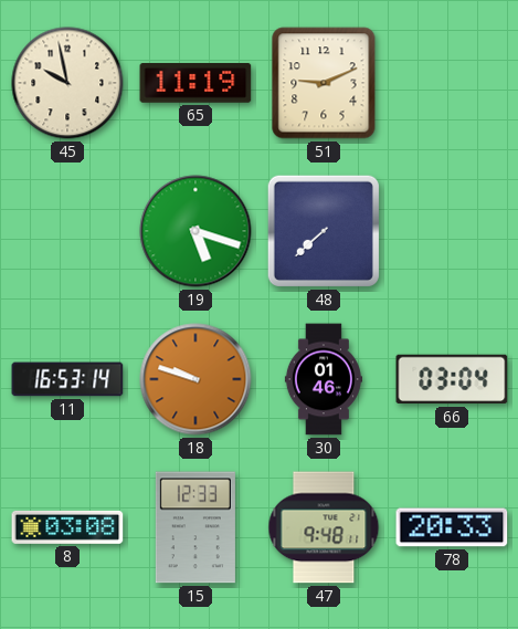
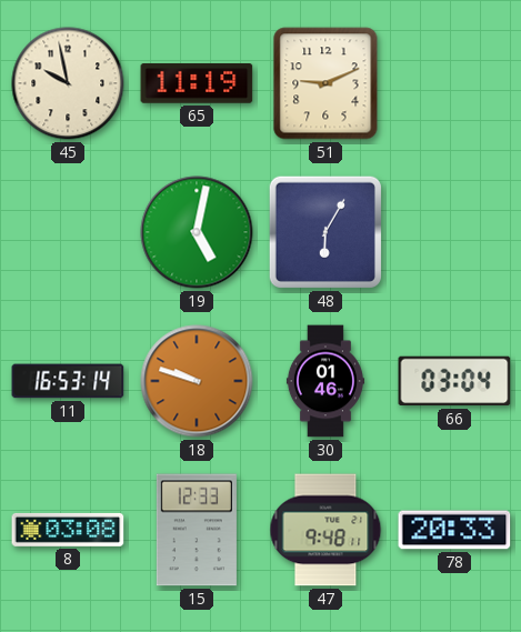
19: 5:18 -> 5:02 (197, 232)
48: 7:38 -> 6:05 (325, 232)
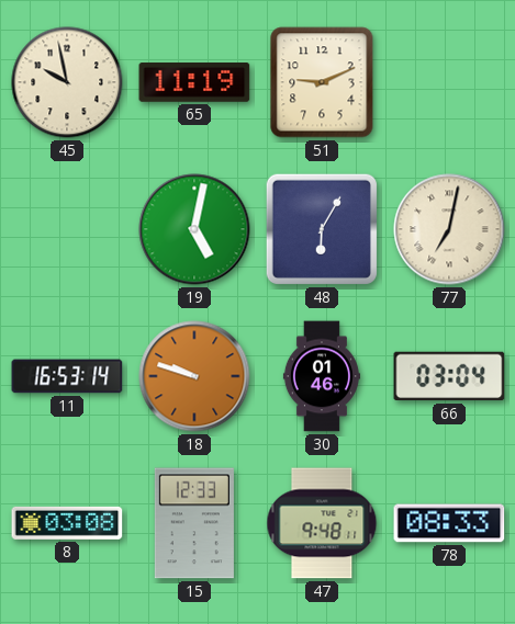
77: none -> 7:02 (449, 229)
78: 20:33 -> 08:33 (449, 523)
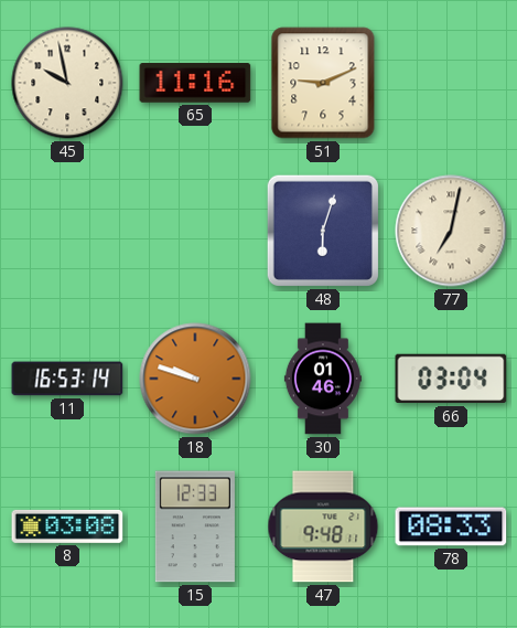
65: 11:19 -> 11:16 (195, 84)
19: 5:02 -> none (194, 229)
48: 6:05 -> 6:03 (323, 231)
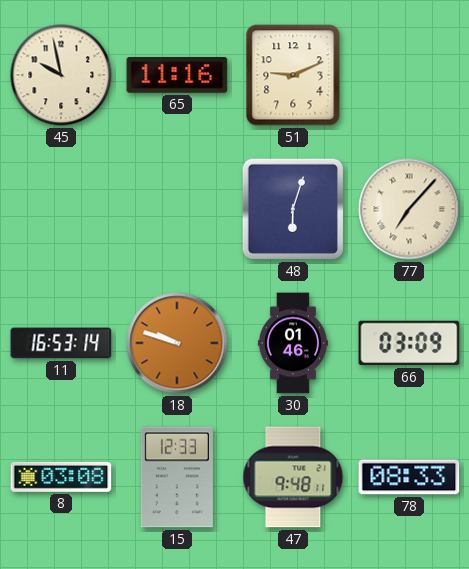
77: 7:02 -> 7:07 (409, 209)
66: 03:04 -> 03:09 (409, 343)
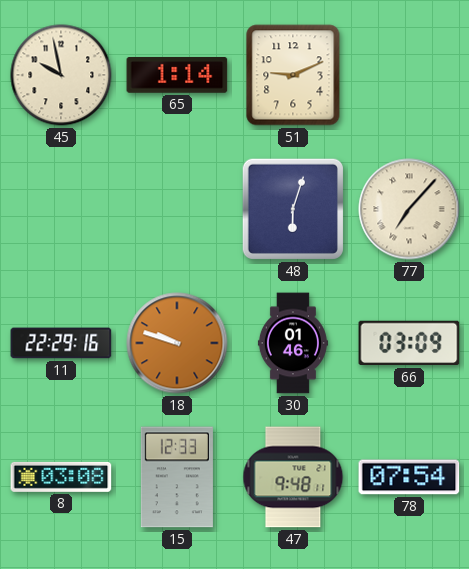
65: 11:16 -> 1:14 (177, 76)
11: 16:53 -> 22:29 (61, 343)
78: 08:33 -> 07:54 (409, 477)
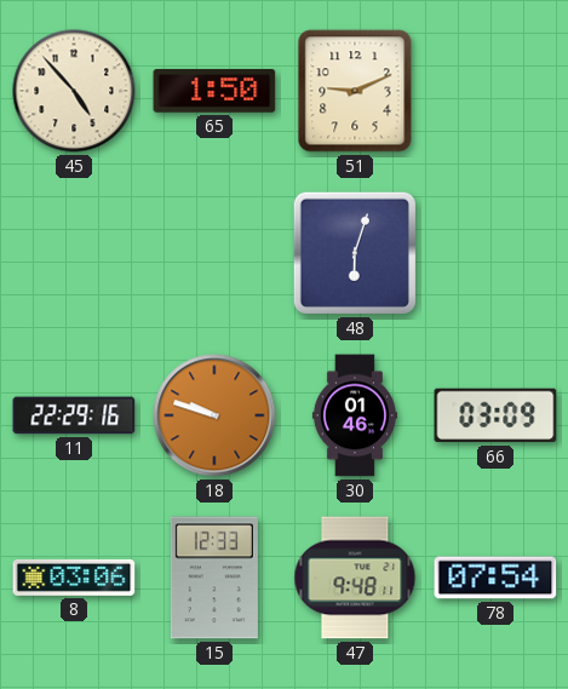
45: 9:58 -> 4:53 (74, 91)
65: 1:14 -> 1:50 (214, 92)
77: 7:07 -> none (409, 209)
8: 03:08 -> 03:06 (74, 578)
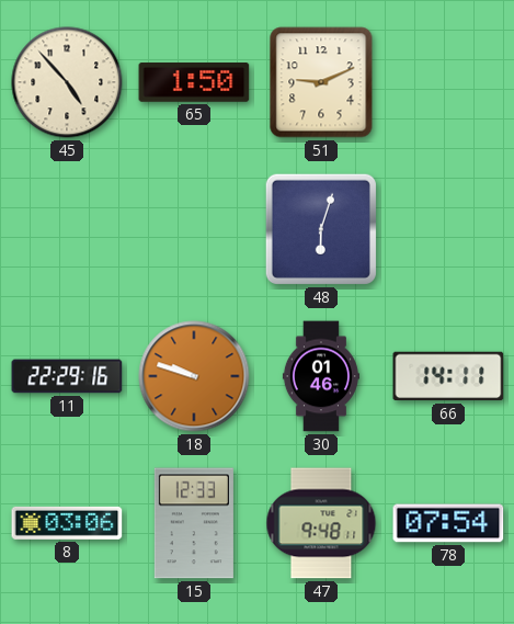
66: 03:09 -> 14:11 (448, 376)
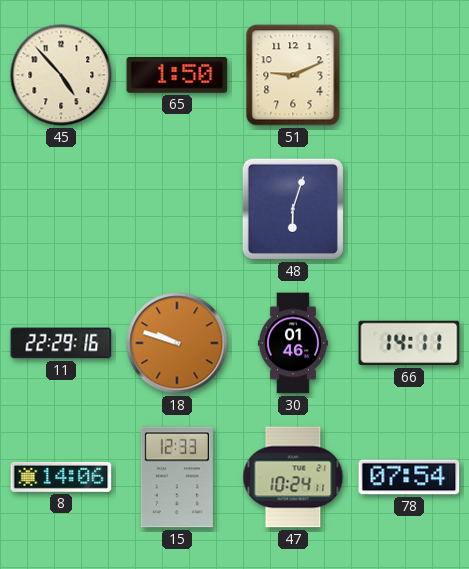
8: 03:06 -> 14:06 (61, 477)
47: 9:48 -> 10:24 (293, 477)
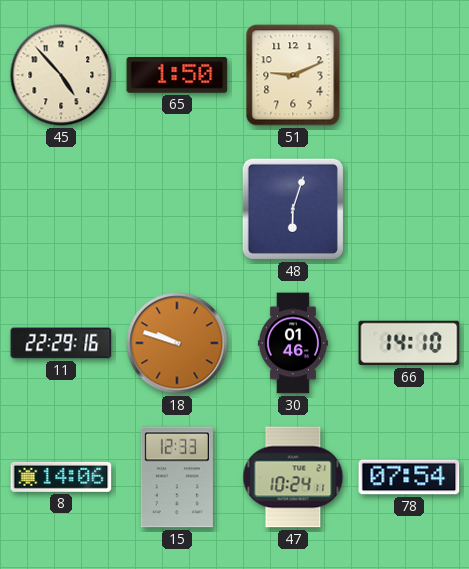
66: 14:11 -> 14:10 (409, 343)
